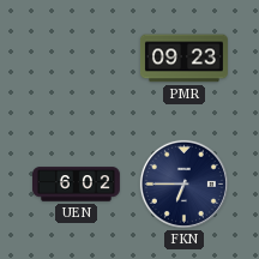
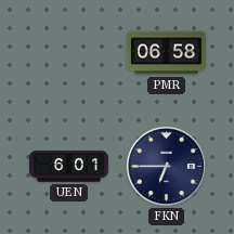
PMR: 09:23 -> 06:58 (166, 53)
UEN: 6:02 -> 6:01 (69, 167)
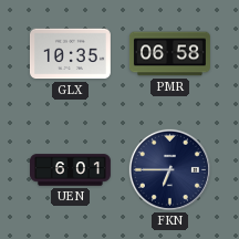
GLX: none -> 10:35 (70, 54)
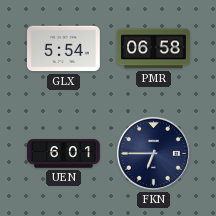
GLX: 10:35 -> 5:54 (63, 49)
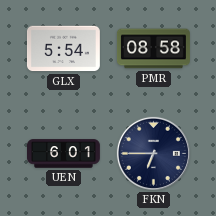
PMR: 06:58 -> 08:58 (153, 49)
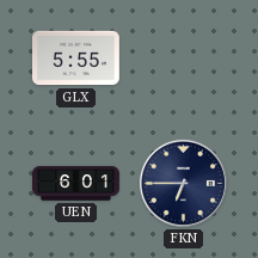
GLX: 5:54 -> 5:55 (75, 59)
PMR: 08:58 -> none (153, 49)
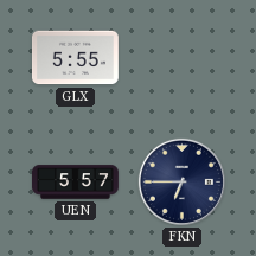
UEN: 6:01 -> 5:57 (76, 183)
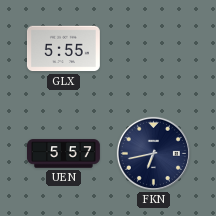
FKN: 6:45 -> 6:43 (153, 153)
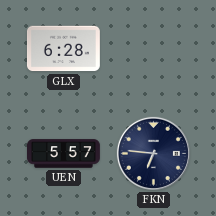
GLX: 5:55 -> 6:28 (63, 49)
FKN: 6:43 -> 6:46 (153, 153)
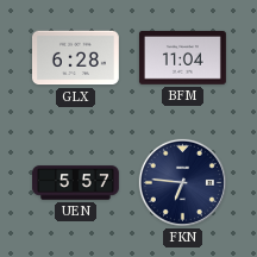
BFM: none -> 11:04 (182, 58)
